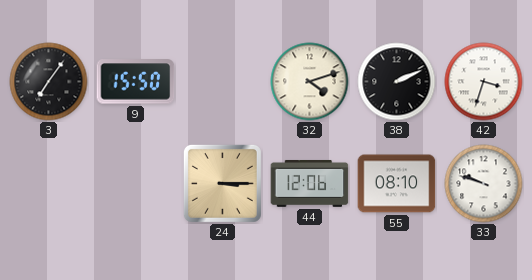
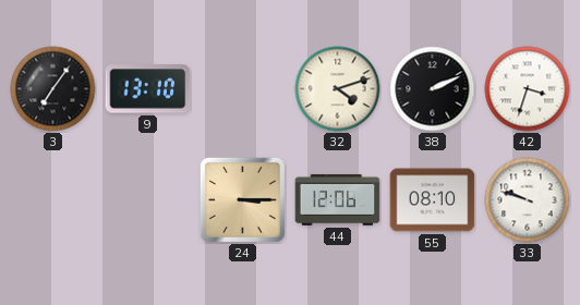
9: 15:50 -> 13:10 (148, 89)
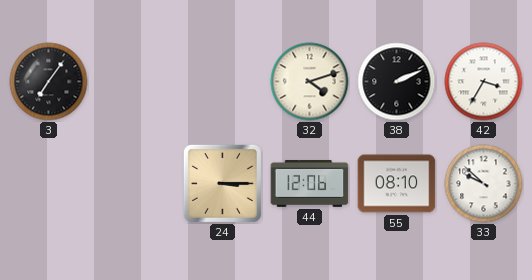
9: 13:10 -> none (148, 89)
42: 3:33 -> 3:35 (484, 82)
33: 9:48 -> 9:52 (484, 184)
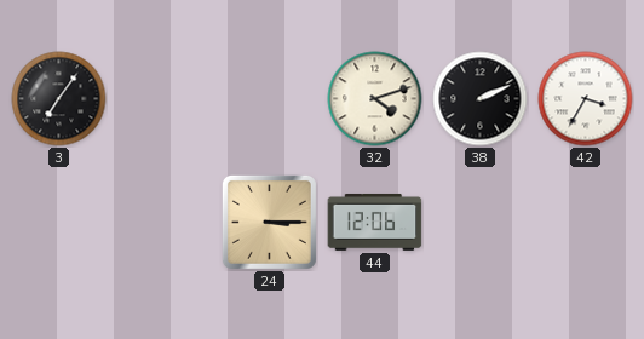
55: 08:10 -> none (397, 184)
33: 9:52 -> none (484, 184)
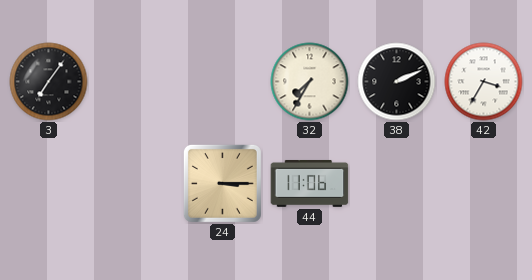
32: 4:12 -> 7:35 (310, 82)
44: 12:06 -> 11:06 (310, 183)
